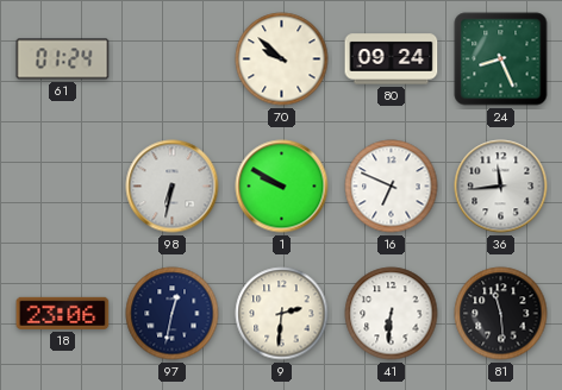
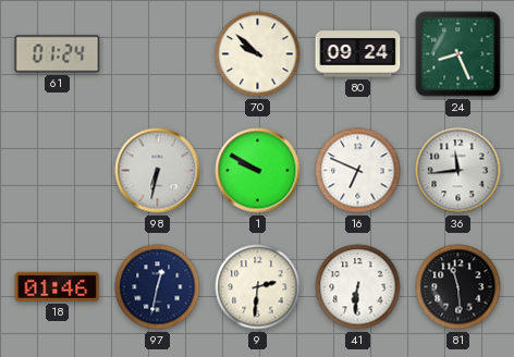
18: 23:06 -> 01:46 (58, 286)
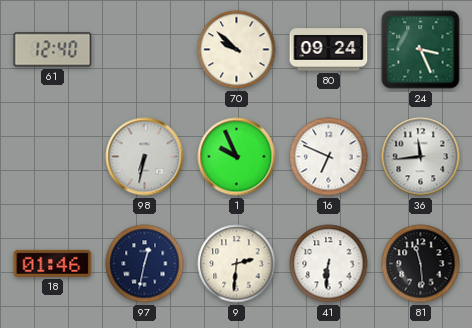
61: 01:24 -> 12:40 (53, 50)
24: 8:26 -> 3:26 (421, 50)
1: 9:50 -> 9:56 (237, 157)
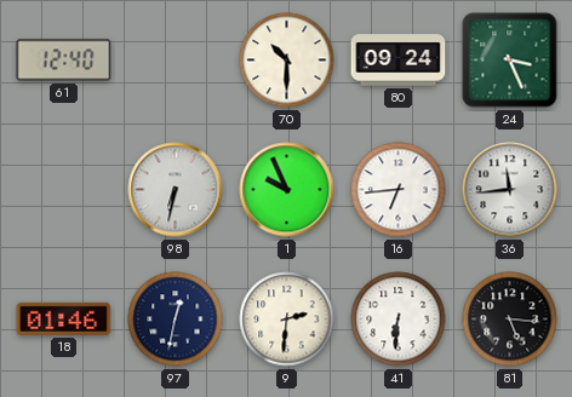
70: 9:52 -> 10:30 (287, 61)
16: 6:49 -> 6:44 (399, 190)
81: 11:29 -> 5:16 (510, 320)
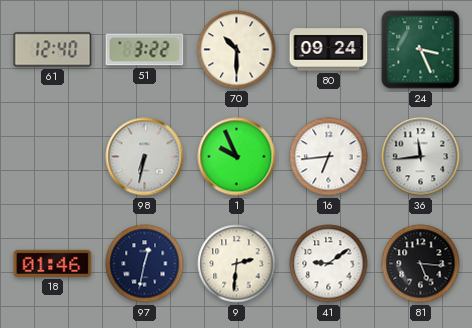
51: none -> 3:22 (145, 50)
41: 6:31 -> 9:09 (329, 264)
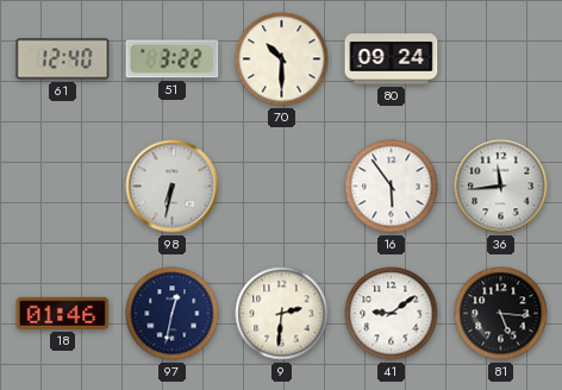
24: 3:26 -> none (421, 50)
1: 9:56 -> none (237, 157)
16: 6:44 -> 5:54 (392, 187)
